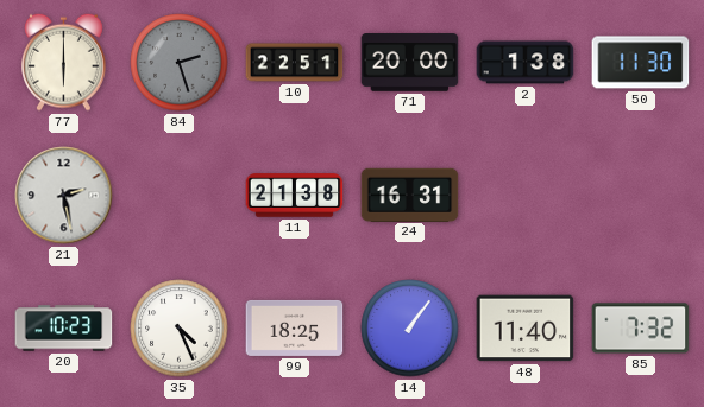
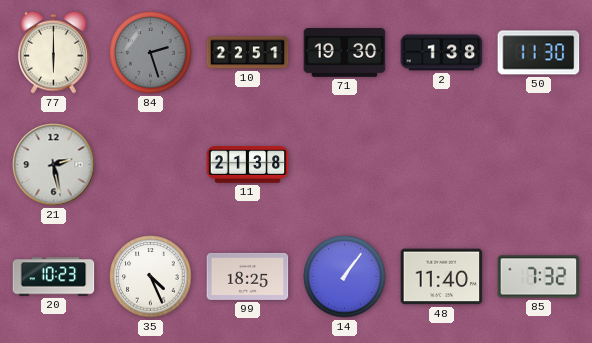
71: 20:00 -> 19:30 (345, 53)
24: 16:31 -> none (410, 195)
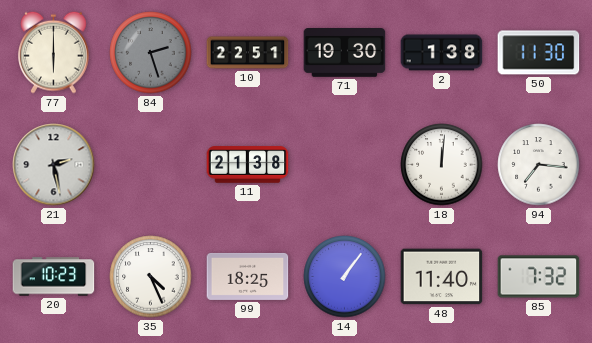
18: none -> 12:01 (442, 165)
94: none -> 7:16 (539, 165)
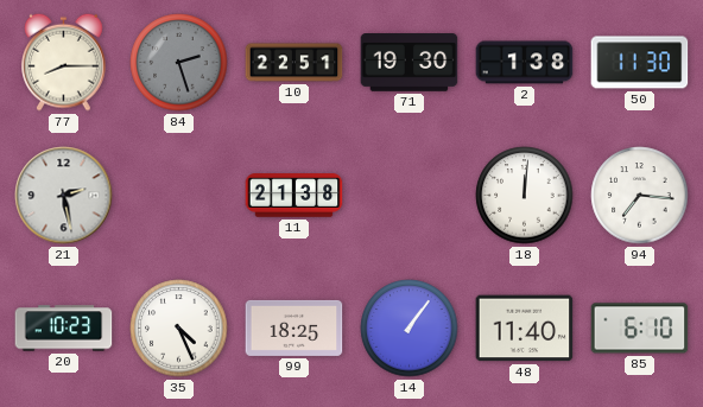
77: 6:00 -> 8:15 (64, 62)
85: 7:32 -> 6:10 (640, 329)
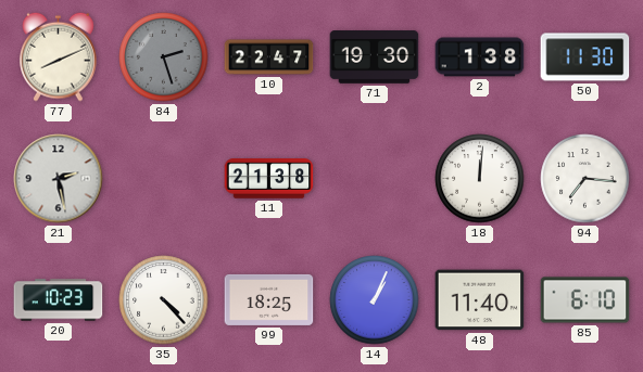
77: 8:15 -> 8:11 (59, 56)
10: 22:51 -> 22:47 (269, 57)
35: 4:26 -> 4:23 (164, 300)
14: 1:06 -> 1:04 (375, 300)
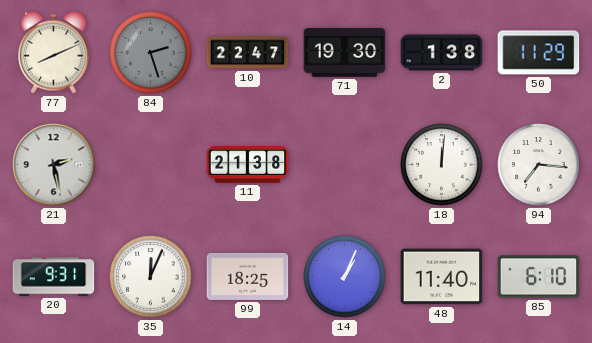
50: 11:30 -> 11:29 (539, 53)
20: 10:23 -> 9:31 (54, 277)
35: 4:23 -> 12:04 (151, 277)
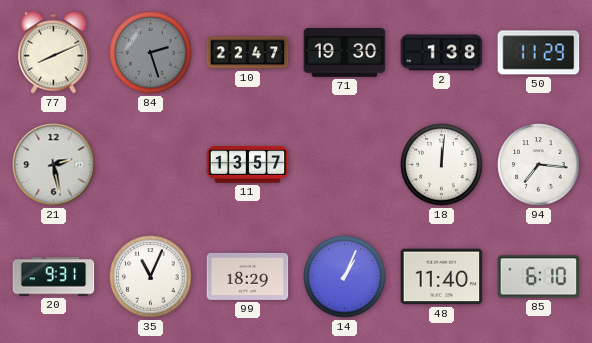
11: 21:38 -> 13:57 (248, 165)
35: 12:04 -> 11:04 (151, 277)
99: 18:25 -> 18:29 (248, 276)
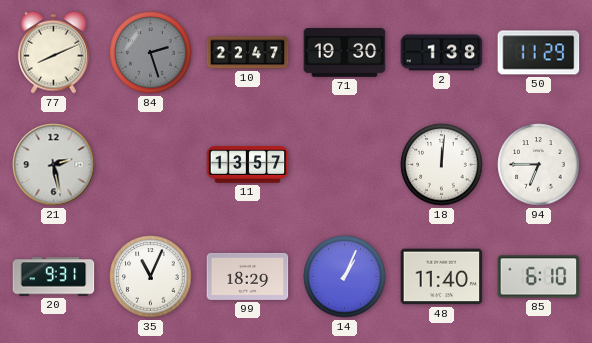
94: 7:16 -> 6:45 (539, 165)
